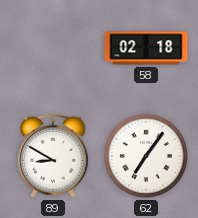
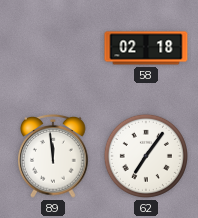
89: 8:50 -> 11:59 (53, 156)
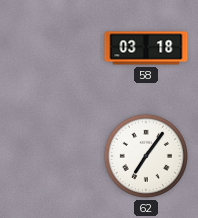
58: 02:18 -> 03:18 (146, 48)
89: 11:59 -> none (53, 156)
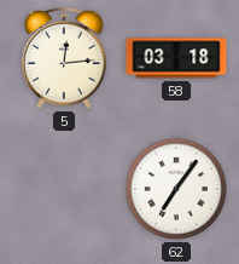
5: none -> 12:14 (64, 58)
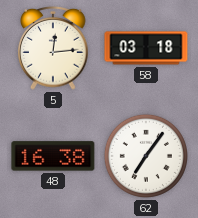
48: none -> 16:38 (53, 156)
